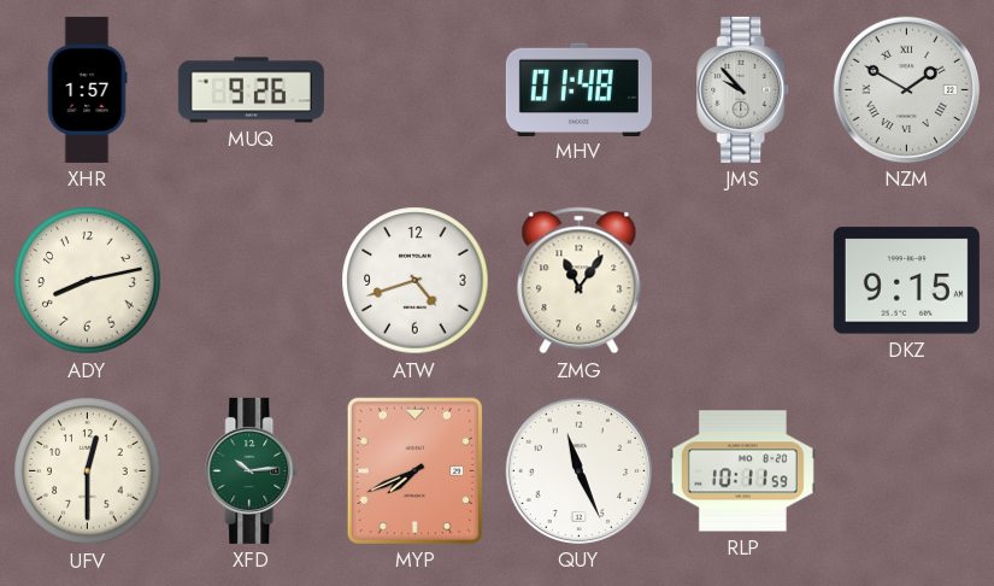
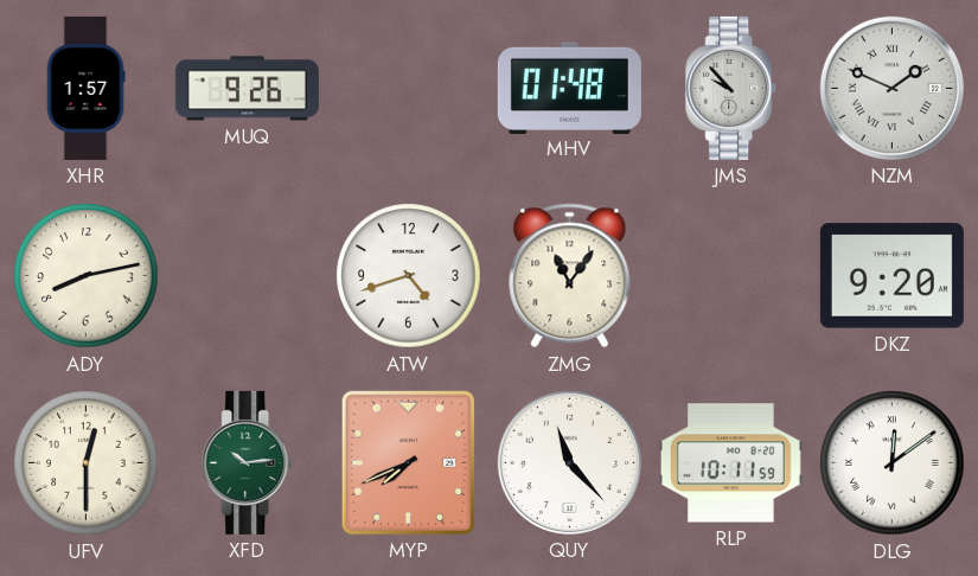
NZM: 1:50 -> 1:49 (891, 88)
DKZ: 9:15 -> 9:20 (891, 276)
QUY: 11:26 -> 11:23 (569, 462)
DLG: none -> 12:09 (893, 463)
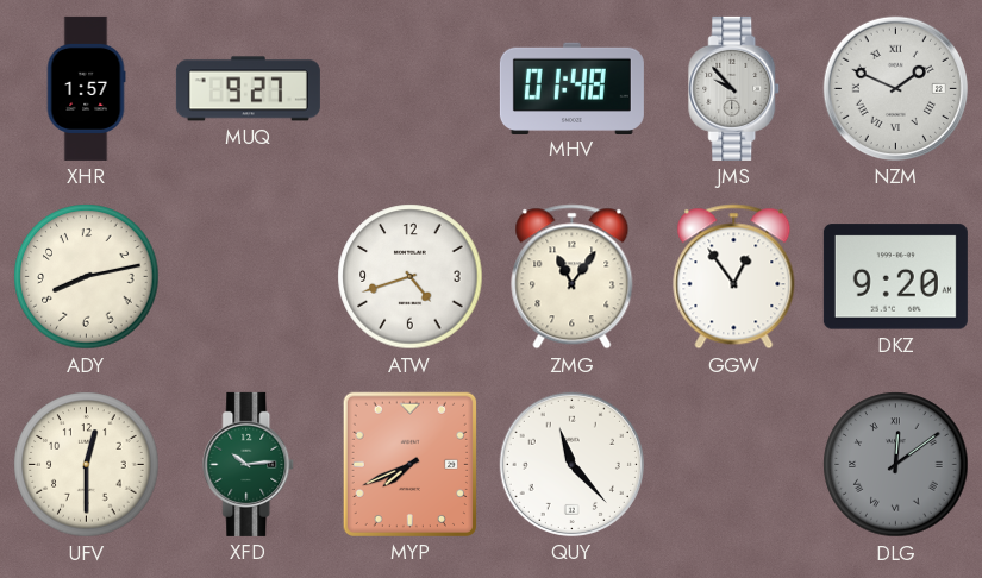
MUQ: 9:26 -> 9:27 (248, 89)
GGW: none -> 12:54 (734, 277)
RLP: 10:11 -> none (730, 463)
DLG dial: white -> grey (896, 465)
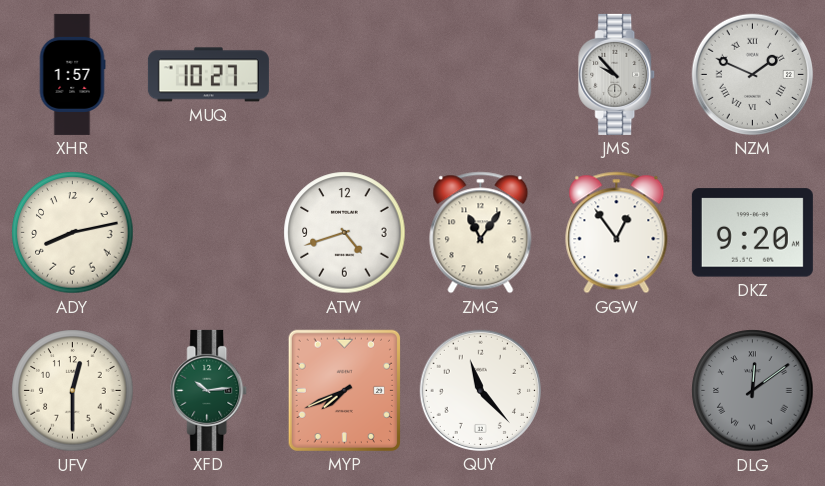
MUQ: 9:27 -> 10:27 (208, 75)
MHV: 01:48 -> none (571, 88)
